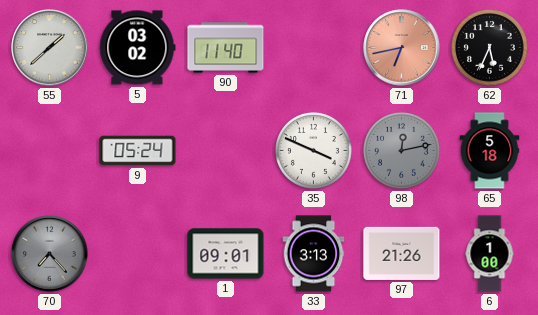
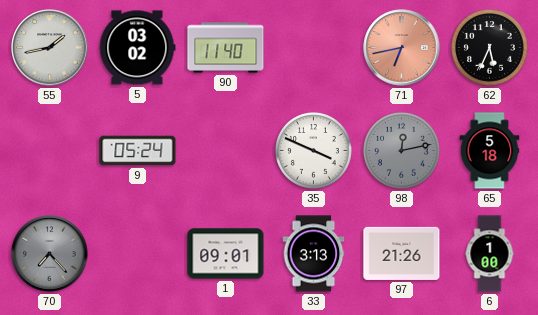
55: 1:38 -> 1:43 (50, 48)
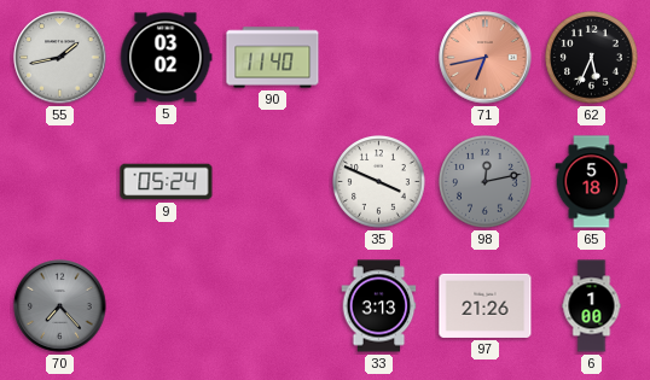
1: 09:01 -> none (226, 254)
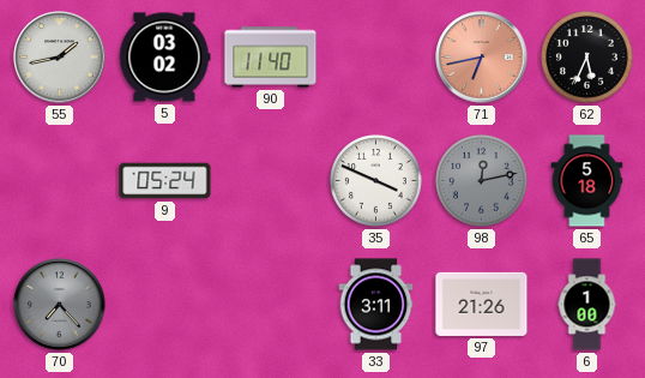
33: 3:13 -> 3:11 (376, 305)
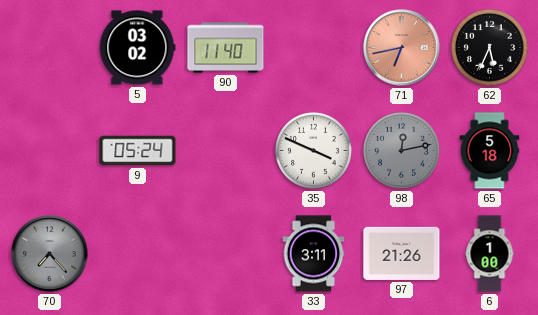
55: 1:43 -> none (60, 58)
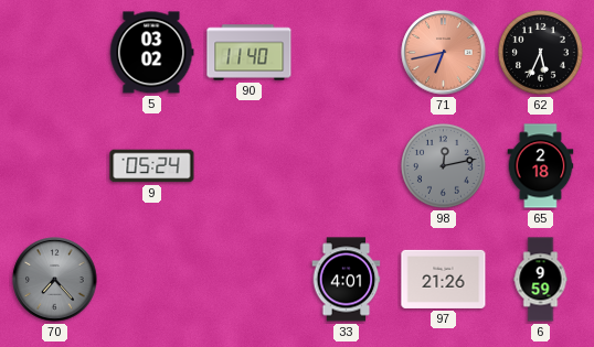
35: 3:49 -> none (314, 151)
65: 5:18 -> 2:18 (541, 166)
33: 3:11 -> 4:01 (347, 280)
6: 1:00 -> 9:59 (541, 280)
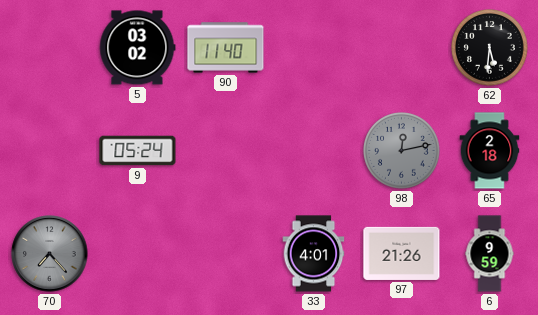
71: 6:43 -> none (444, 53)
62: 5:34 -> 5:31 (490, 48)
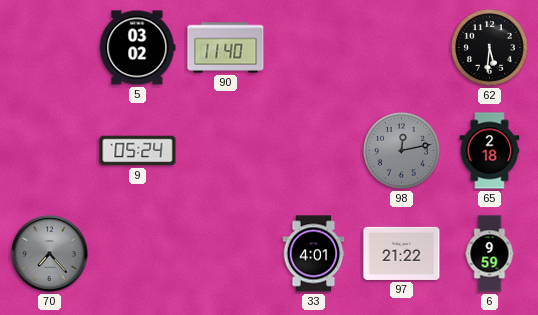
97: 21:26 -> 21:22 (402, 253)
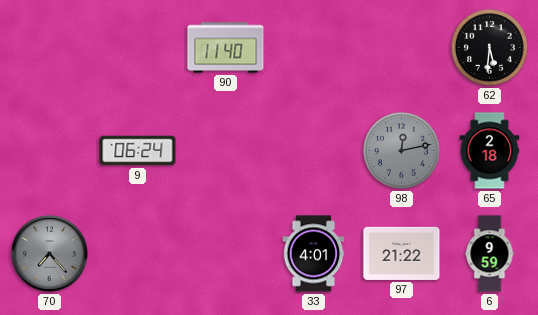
5: 03:02 -> none (137, 48)
9: 05:24 -> 06:24 (138, 151)
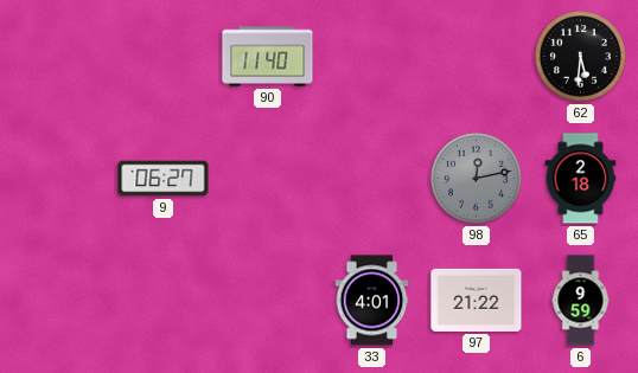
9: 06:24 -> 06:27 (164, 179)
70: 7:23 -> none (50, 254)
